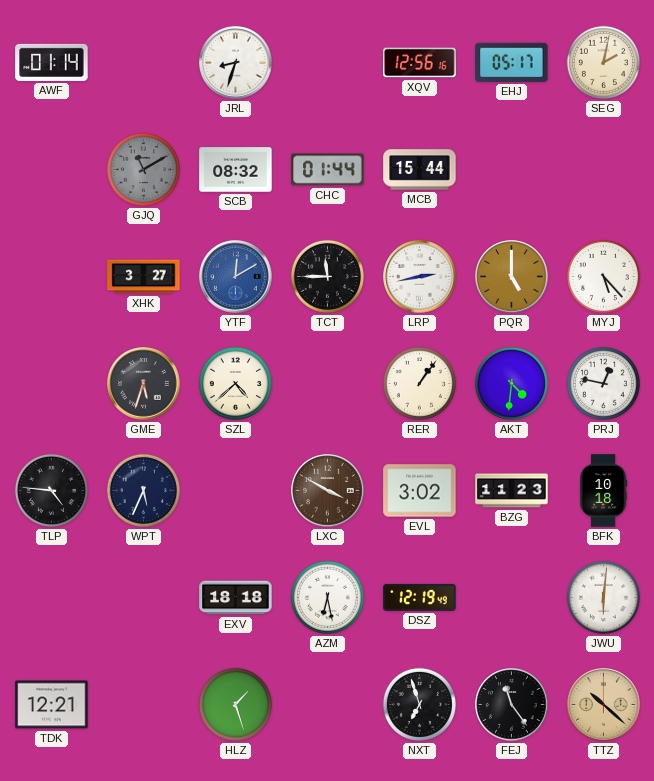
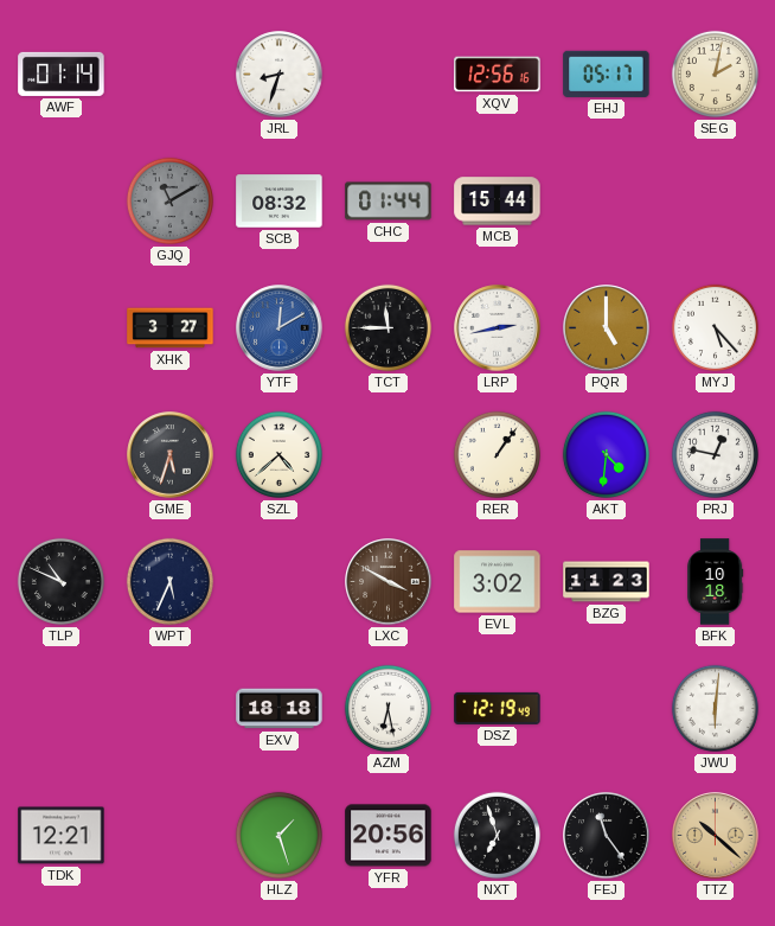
TLP: 4:46 -> 10:49 (60, 581)
YFR: none -> 20:56 (389, 836)
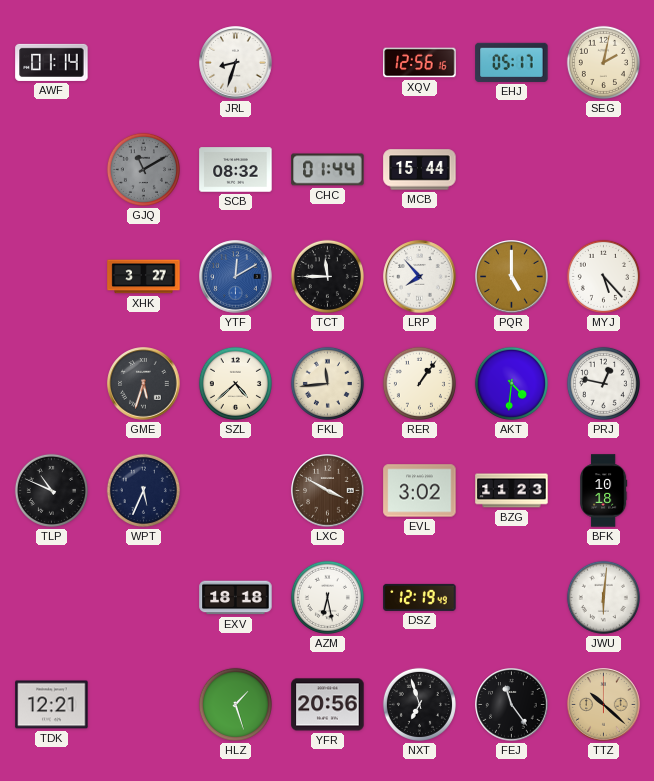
LRP: 2:43 -> 7:53 (420, 277)
FKL: none -> 11:44 (327, 383)
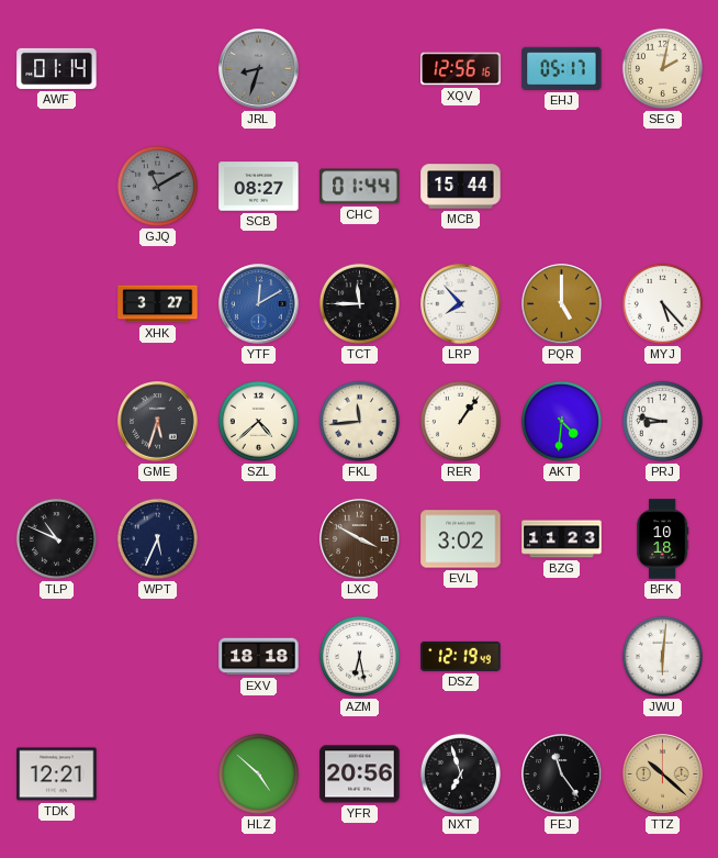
JRL dial: white -> grey (259, 69)
SCB: 08:32 -> 08:27 (259, 187)
PRJ: 12:47 -> 8:47 (662, 421)
HLZ: 1:27 -> 4:52 (258, 773)
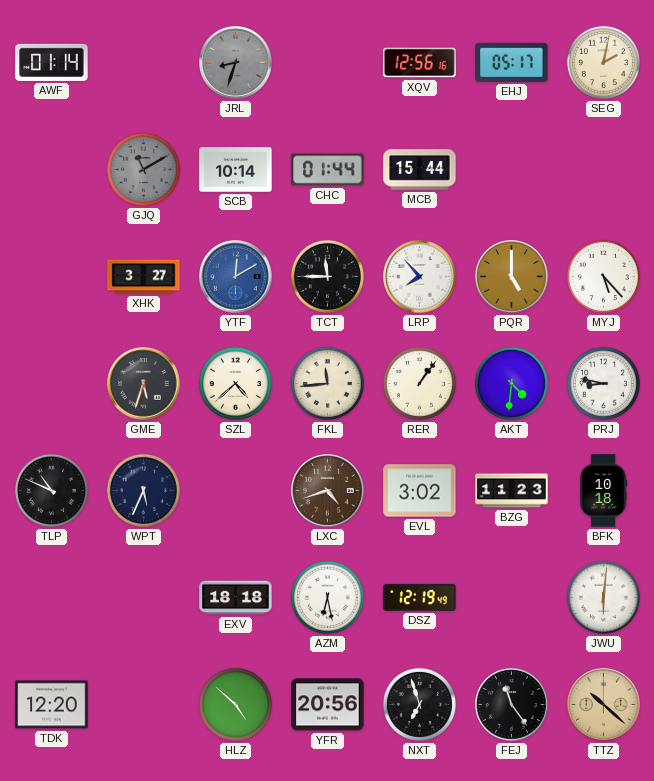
SCB: 08:27 -> 10:14 (236, 170)
LXC: 3:50 -> 4:42 (328, 491)
TDK: 12:21 -> 12:20 (52, 705)
